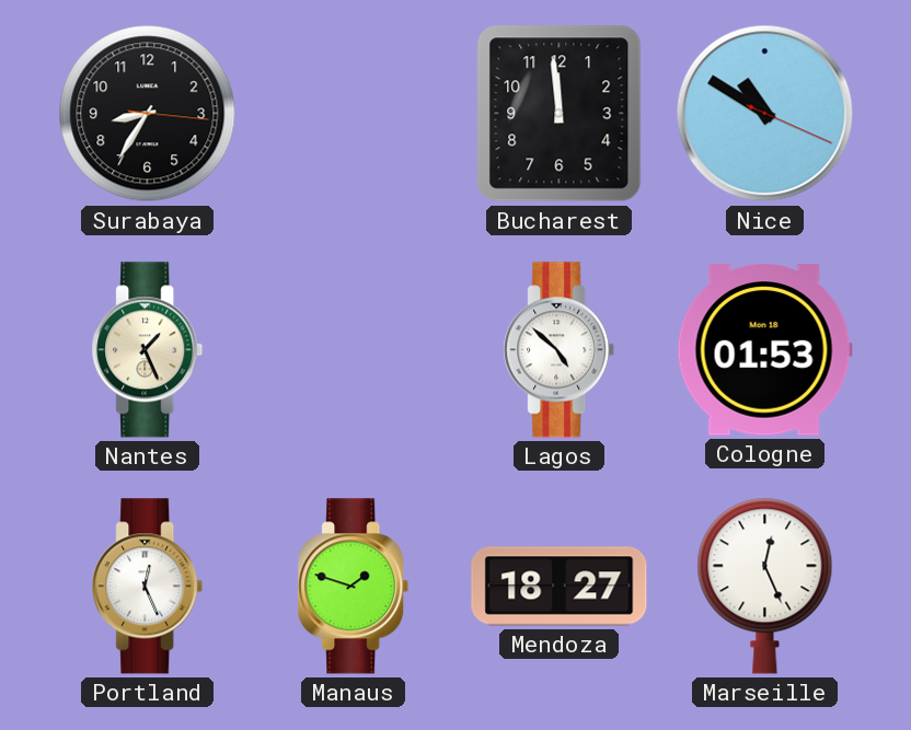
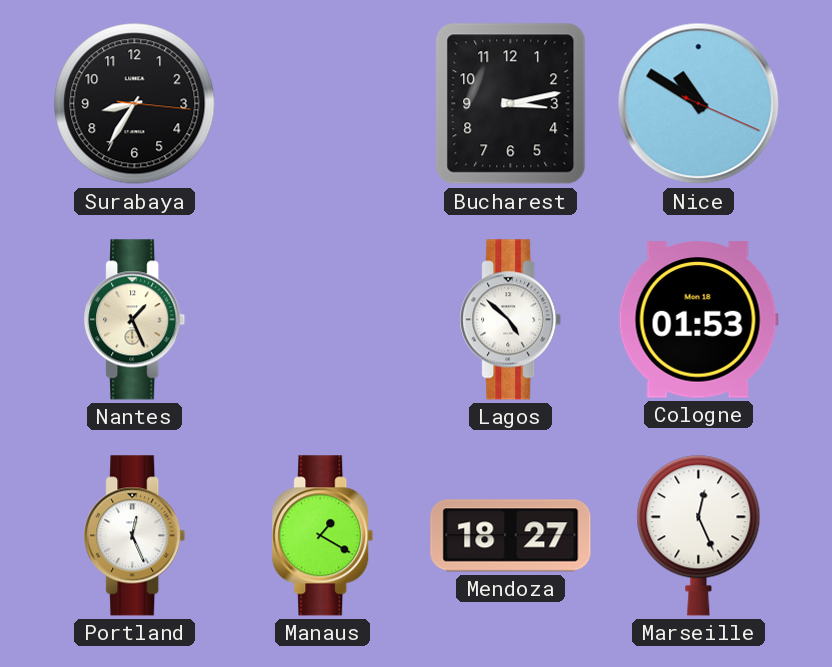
Bucharest: 11:59 -> 3:13 (511, 104)
Manaus: 1:48 -> 1:20 (323, 536)
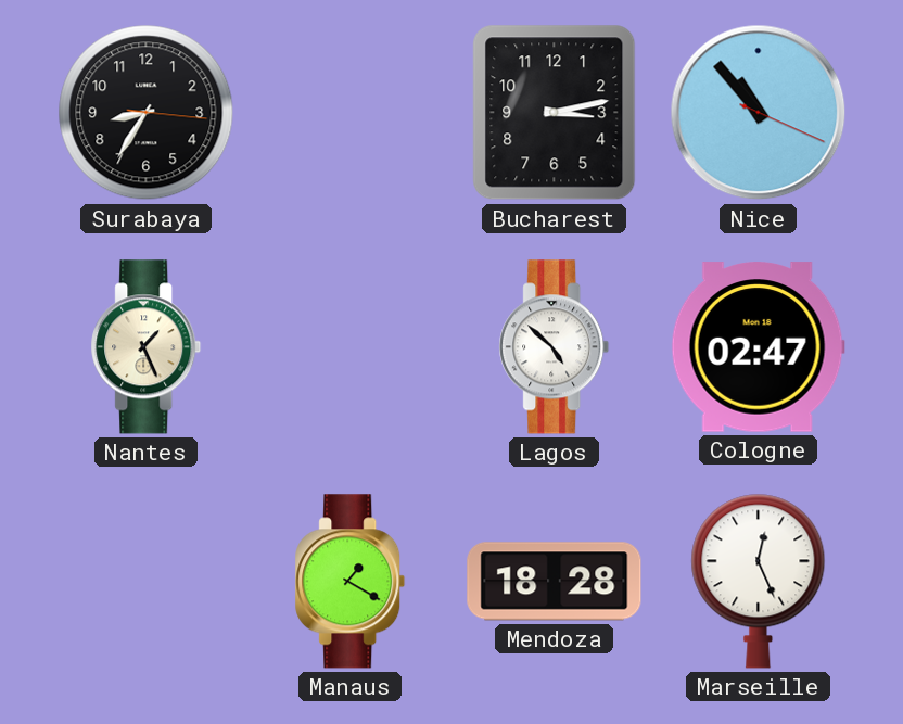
Nice: 10:50 -> 10:53 (759, 113)
Cologne: 01:53 -> 02:47 (758, 347)
Portland: 12:26 -> none (135, 536)
Mendoza: 18:27 -> 18:28 (555, 582)
